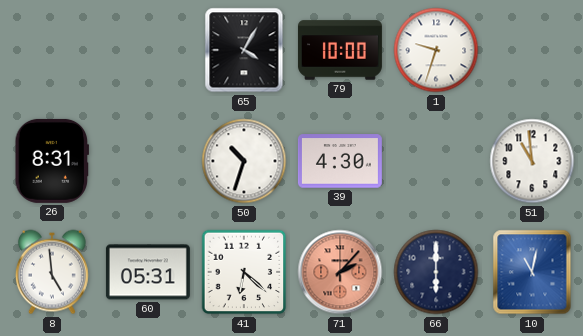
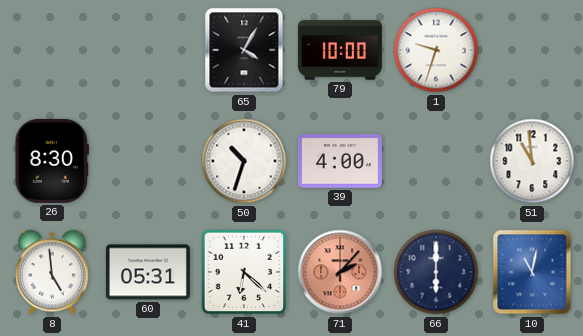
26: 8:31 -> 8:30 (52, 161)
39: 4:30 -> 4:00 (340, 161)
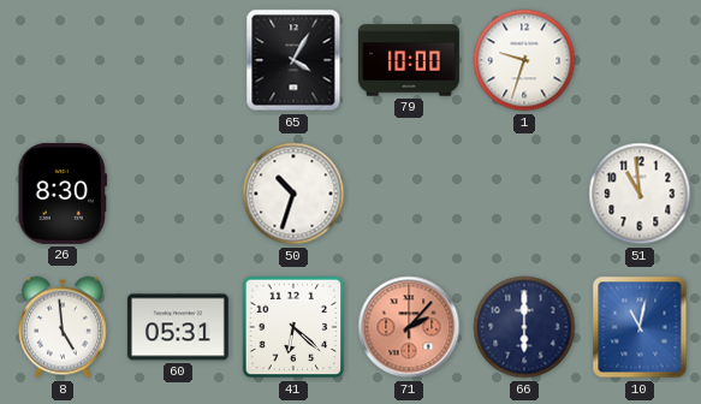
39: 4:00 -> none (340, 161)
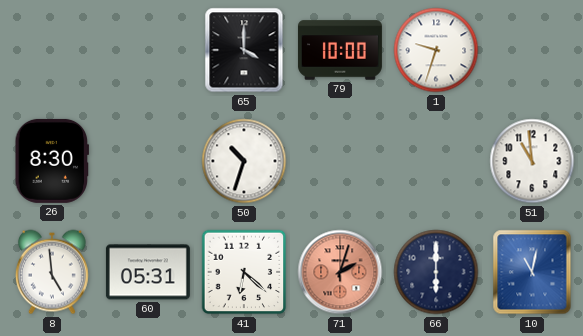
65: 4:05 -> 4:00 (244, 50)
71: 2:07 -> 2:03 (340, 272)
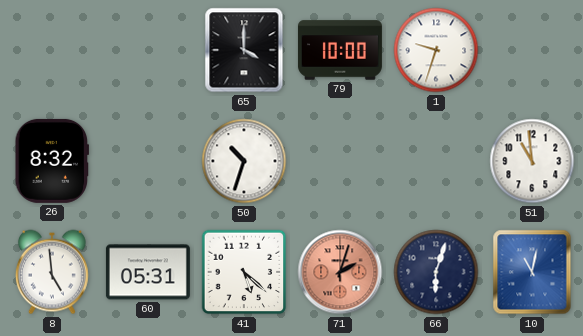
26: 8:30 -> 8:32 (52, 161)
41: 6:22 -> 5:22 (244, 272)
66: 6:00 -> 6:03 (436, 272)
